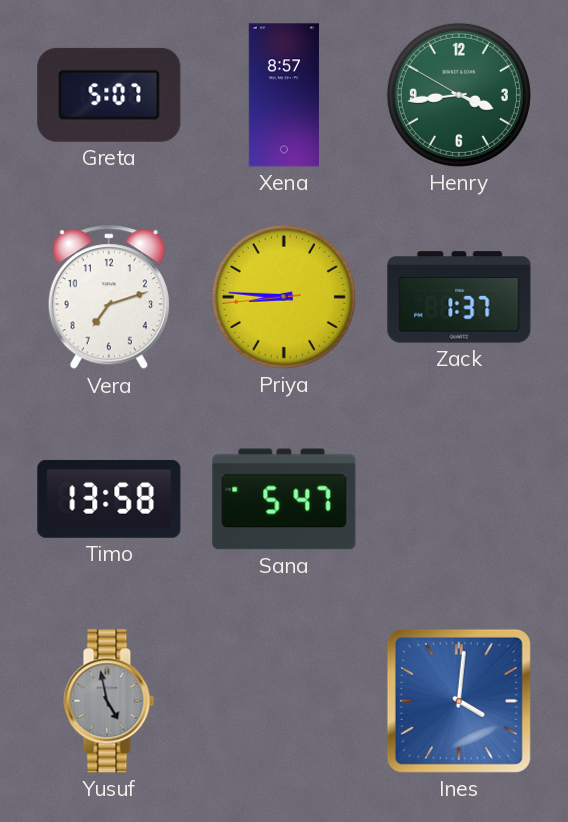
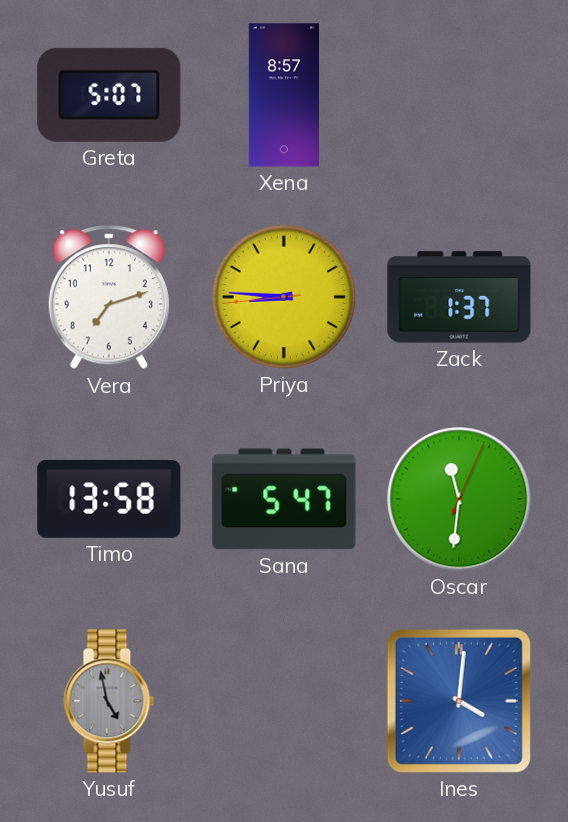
Henry: 3:43 -> none (459, 95)
Oscar: none -> 11:31 (459, 499)
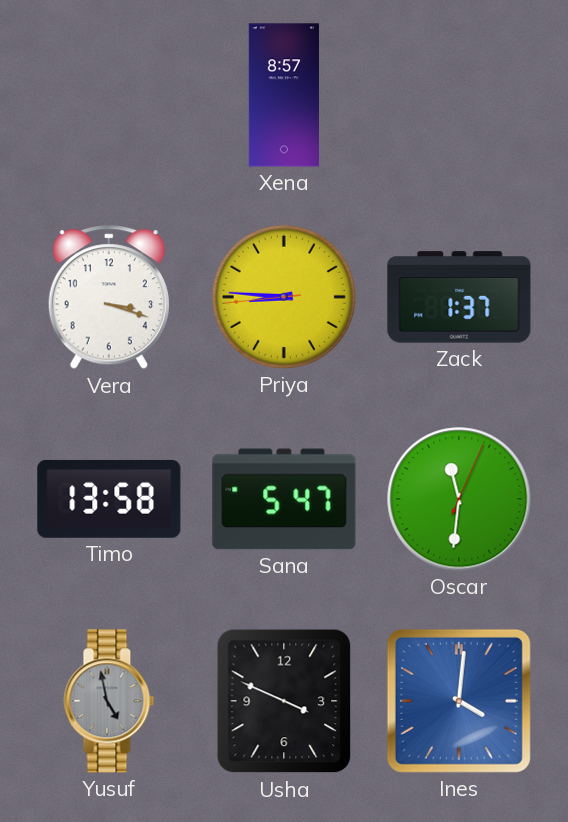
Greta: 5:07 -> none (109, 95)
Vera: 7:12 -> 3:18 (109, 298)
Usha: none -> 3:49 (284, 701)
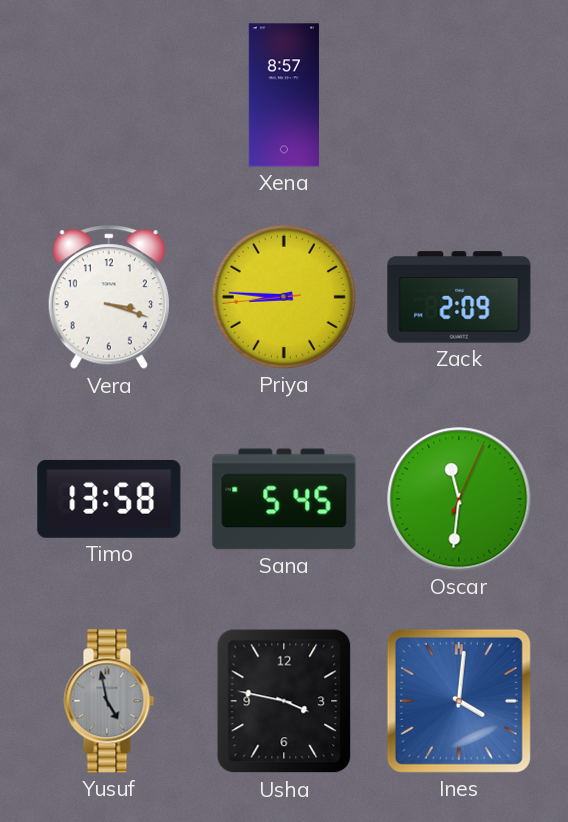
Zack: 1:37 -> 2:09 (459, 297)
Sana: 5:47 -> 5:45 (284, 499)
Usha: 3:49 -> 3:47 (284, 701)
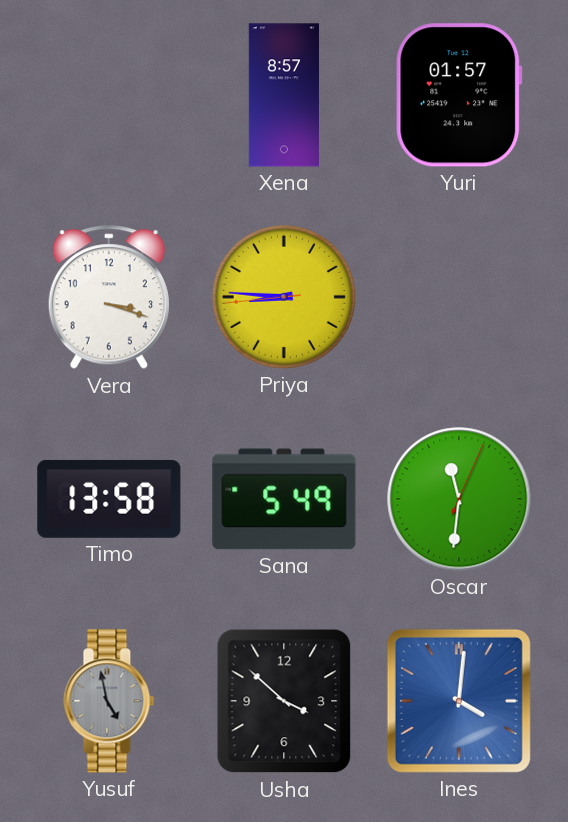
Yuri: none -> 01:57 (459, 95)
Zack: 2:09 -> none (459, 297)
Sana: 5:45 -> 5:49 (284, 499)
Usha: 3:47 -> 3:52 (284, 701)
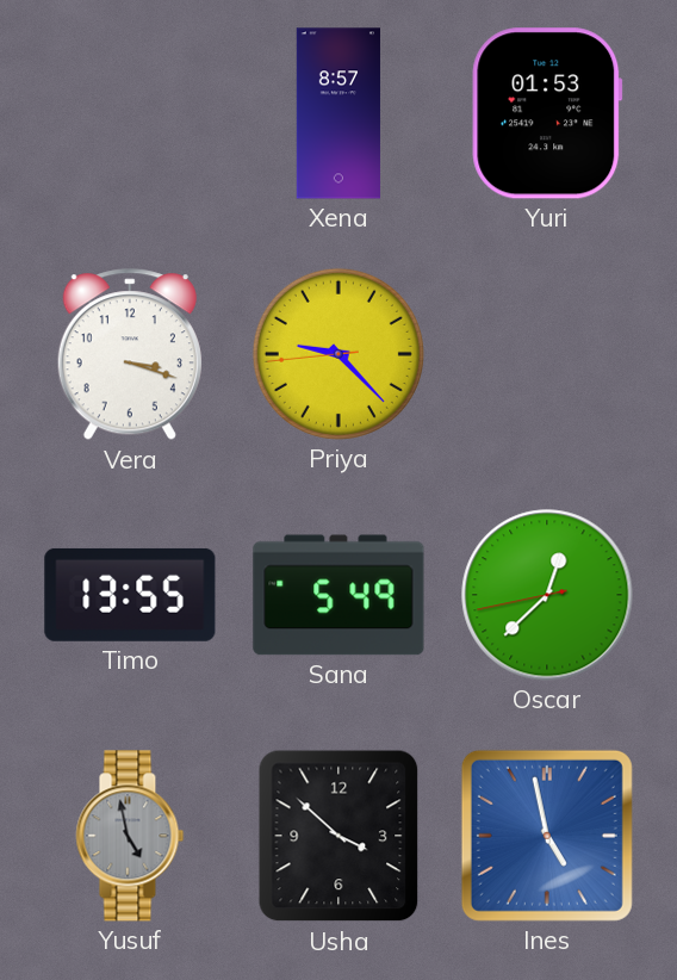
Yuri: 01:57 -> 01:53 (547, 113)
Priya: 8:45 -> 9:22 (338, 354)
Timo: 13:58 -> 13:55 (130, 595)
Oscar: 11:31 -> 12:37 (547, 595)
Ines: 4:01 -> 4:58 (547, 836)
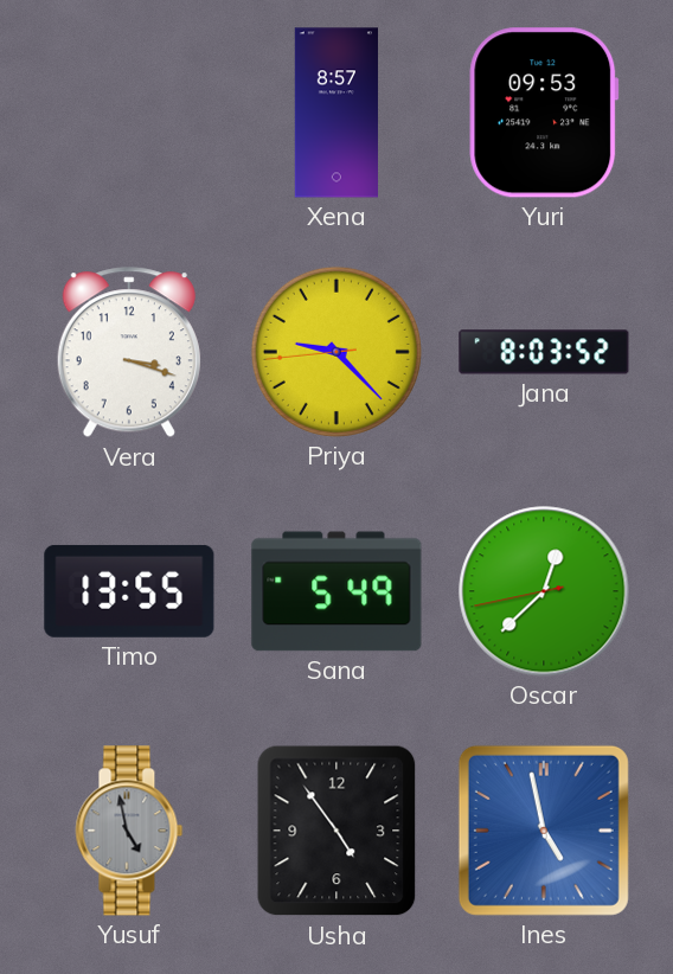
Yuri: 01:53 -> 09:53 (544, 113)
Jana: none -> 8:03 (544, 352)
Usha: 3:52 -> 4:54 (336, 831)
